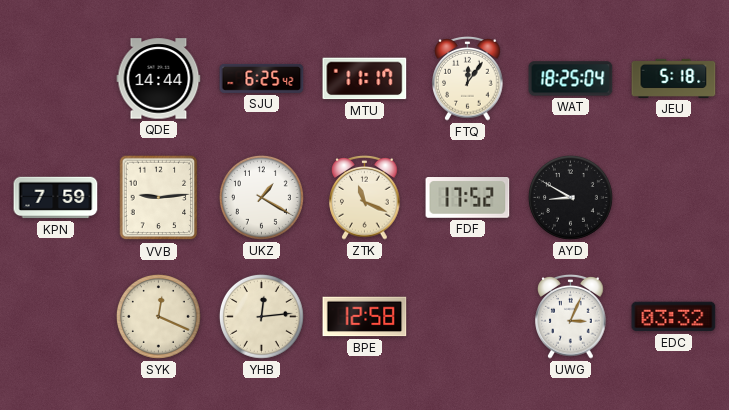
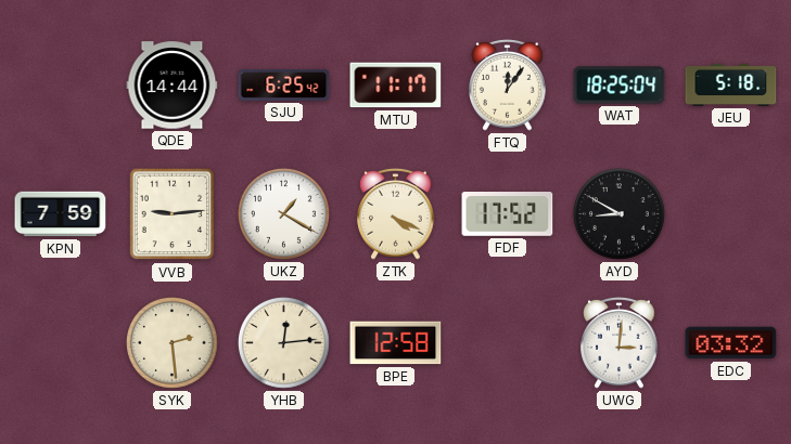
ZTK: 11:19 -> 4:19 (396, 214)
SYK: 12:19 -> 2:29 (171, 342)
UWG: 3:04 -> 3:01 (620, 343)
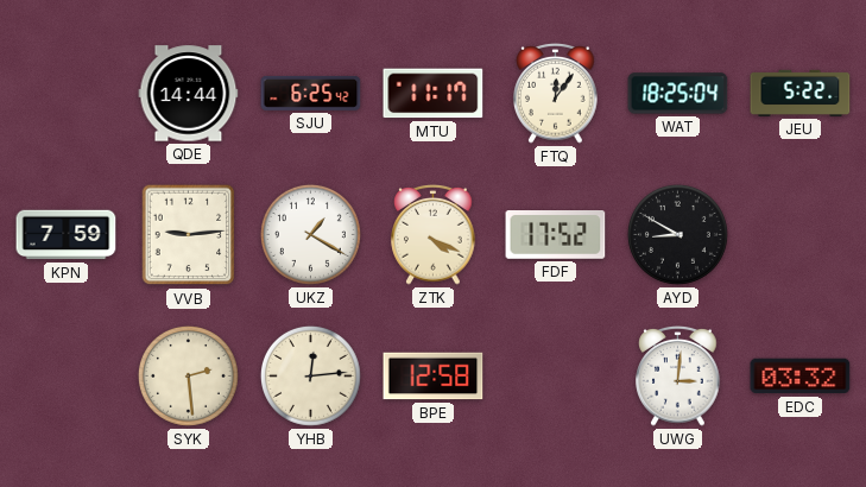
JEU: 5:18 -> 5:22 (801, 93)
